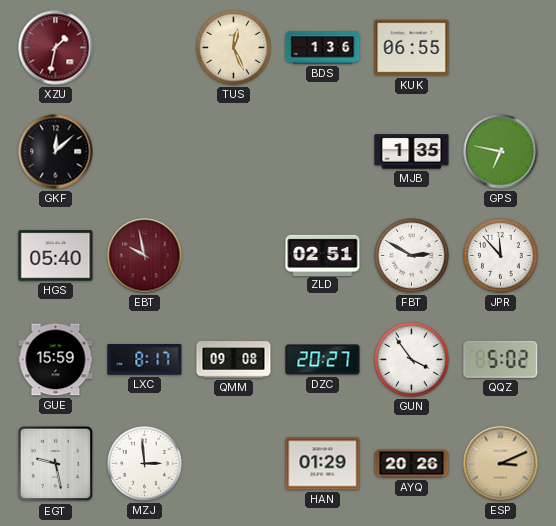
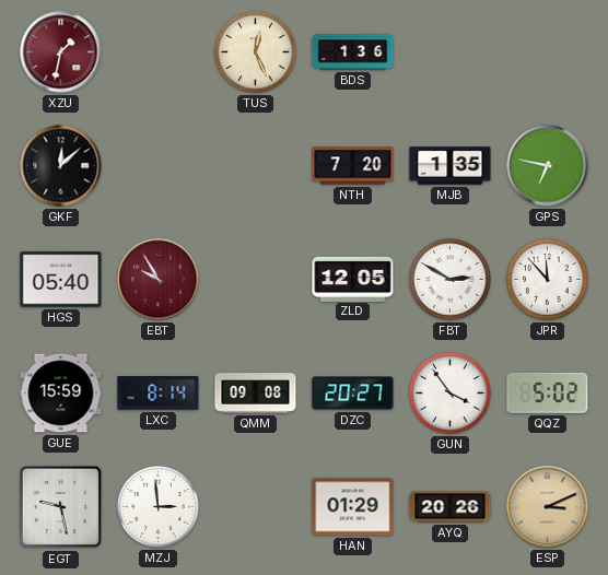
KUK: 06:55 -> none (412, 48)
NTH: none -> 7:20 (353, 166)
EBT: 9:58 -> 9:55 (159, 280)
ZLD: 02:51 -> 12:05 (353, 279)
LXC: 8:17 -> 8:14 (159, 394)
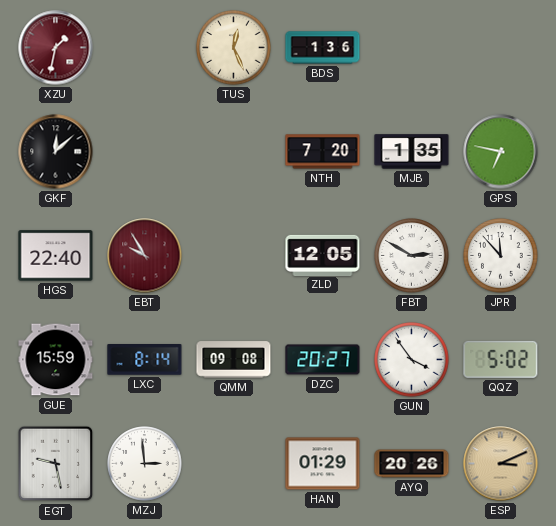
HGS: 05:40 -> 22:40 (56, 256)
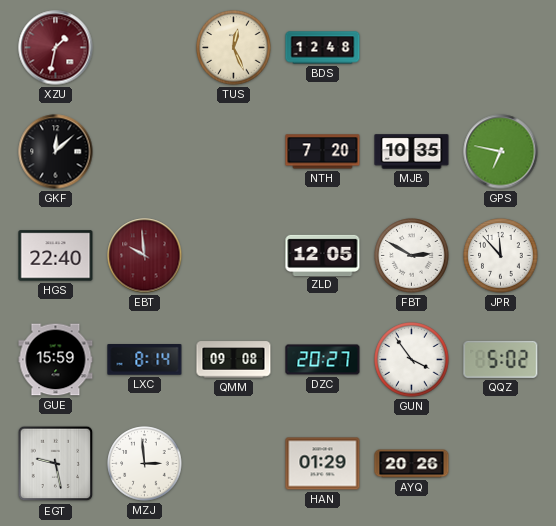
BDS: 1:36 -> 12:48 (323, 48)
MJB: 1:35 -> 10:35 (412, 152)
EBT: 9:55 -> 9:59 (145, 256)
ESP: 3:11 -> none (501, 464)
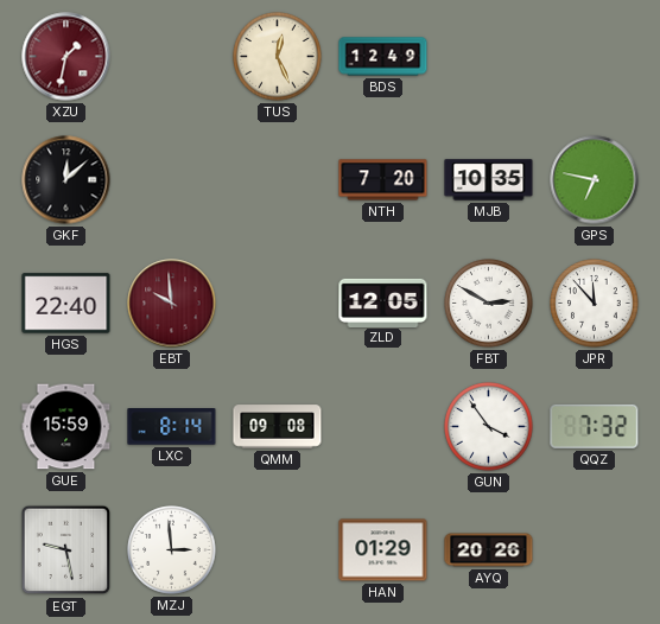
BDS: 12:48 -> 12:49 (383, 57)
DZC: 20:27 -> none (323, 360)
QQZ: 5:02 -> 7:32 (595, 426)
